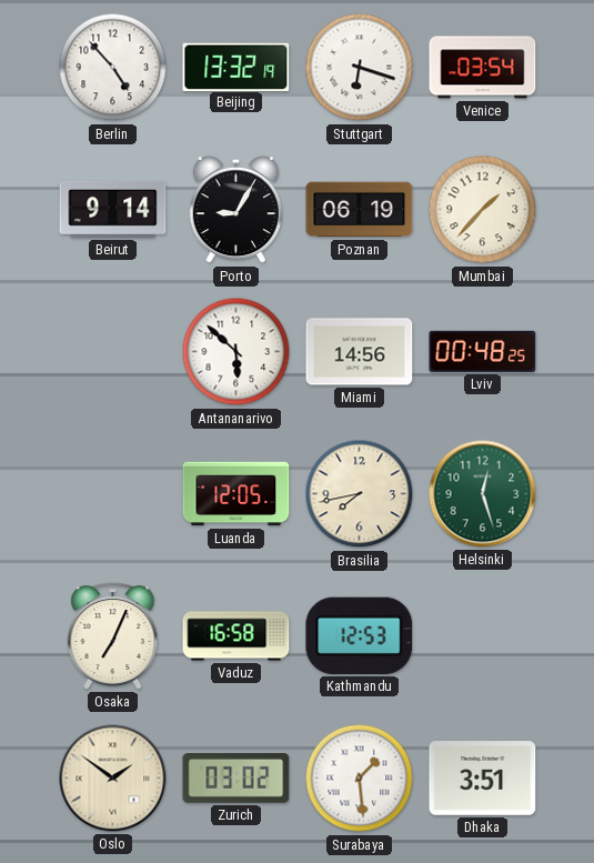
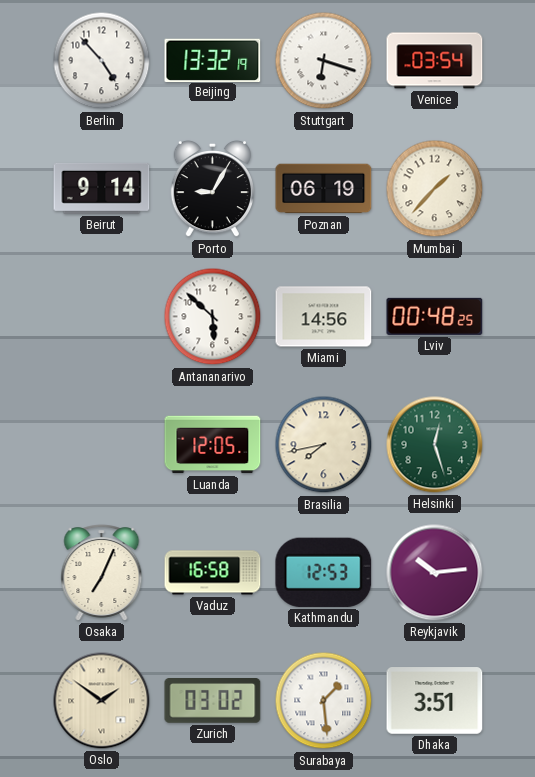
Reykjavik: none -> 10:14 (435, 573)
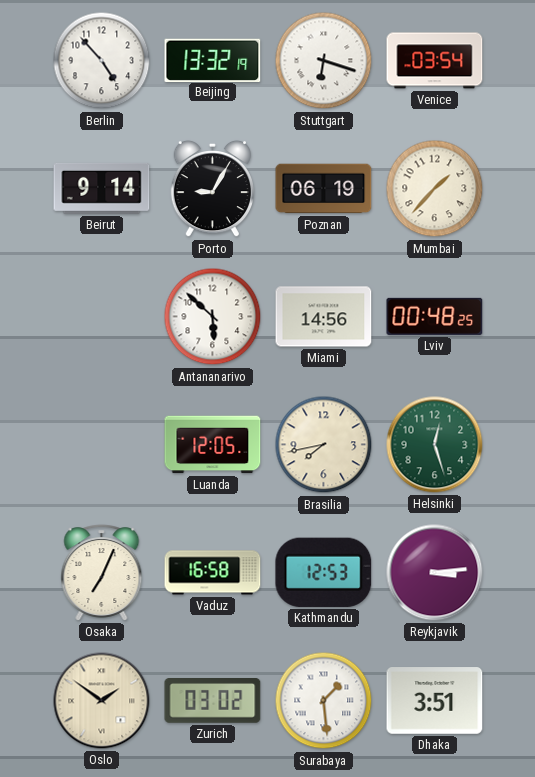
Reykjavik: 10:14 -> 3:14 (435, 573)
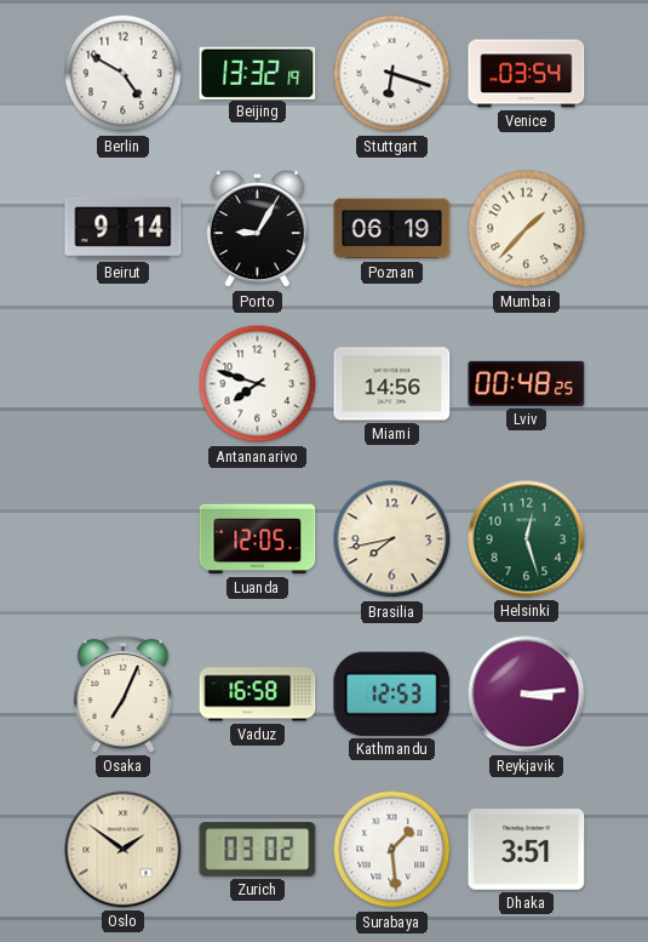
Berlin: 4:53 -> 4:50 (124, 74)
Antananarivo: 5:52 -> 7:48 (258, 384)
